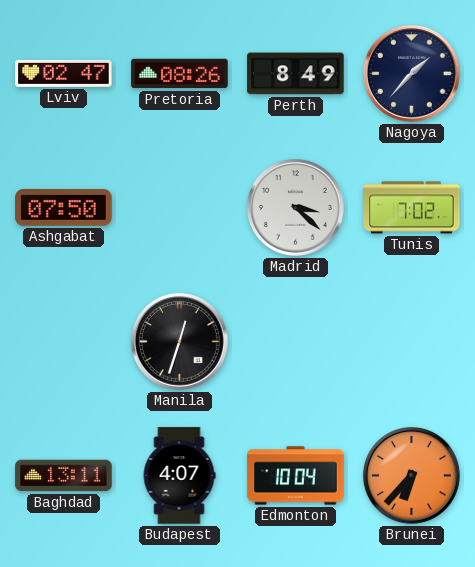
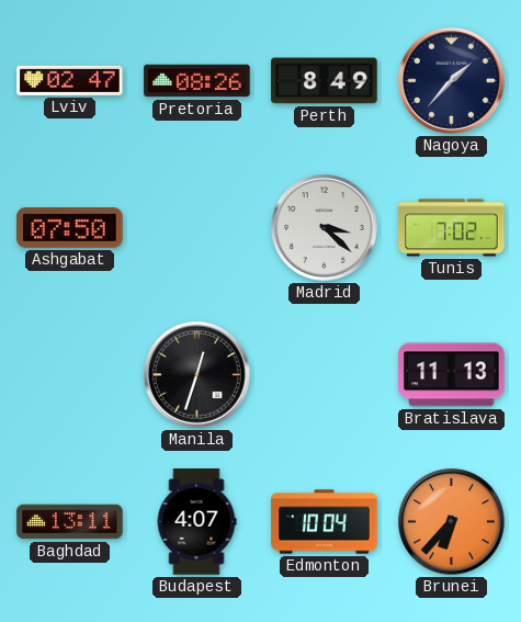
Bratislava: none -> 11:13 (452, 375)
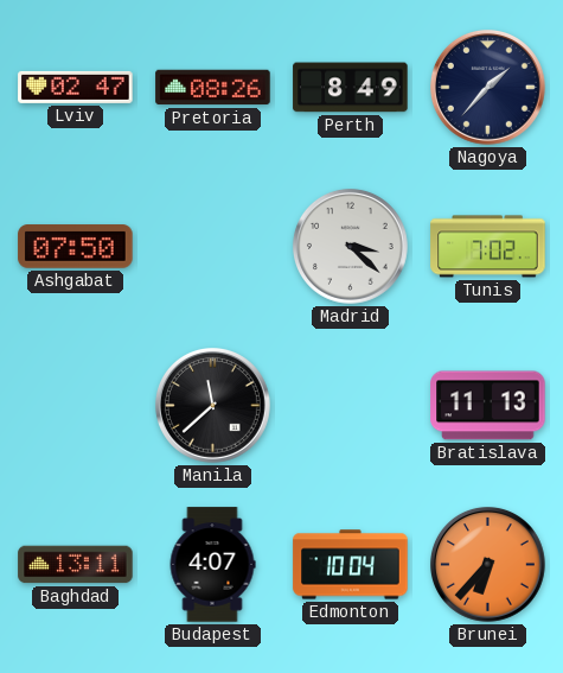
Manila: 12:33 -> 11:38 (213, 406)
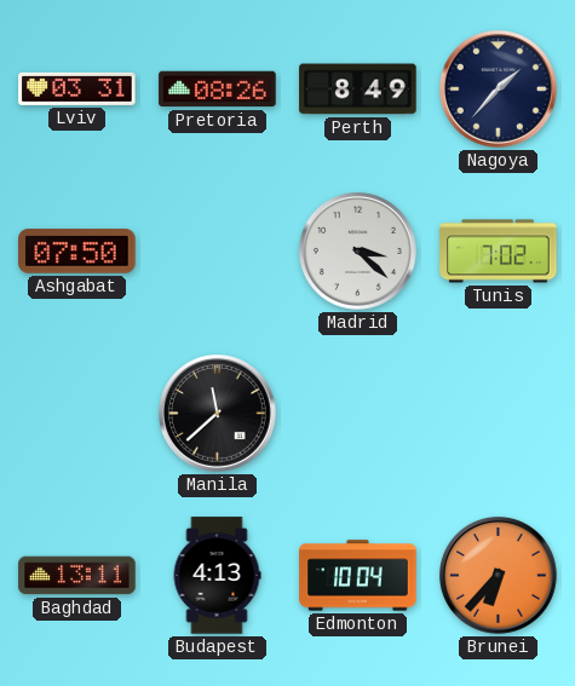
Lviv: 02:47 -> 03:31 (77, 88)
Bratislava: 11:13 -> none (488, 406)
Budapest: 4:07 -> 4:13 (217, 576)
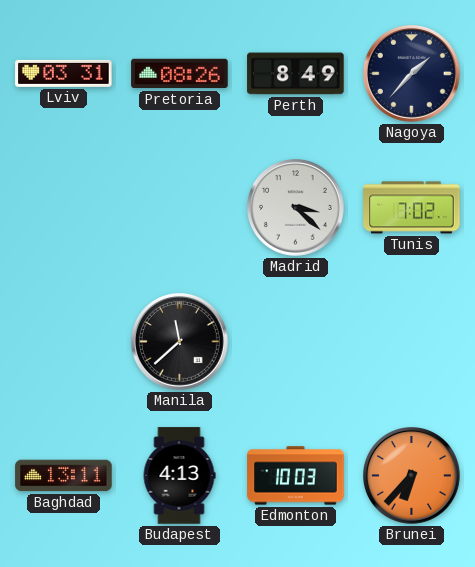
Ashgabat: 07:50 -> none (77, 252)
Edmonton: 10:04 -> 10:03 (296, 476)
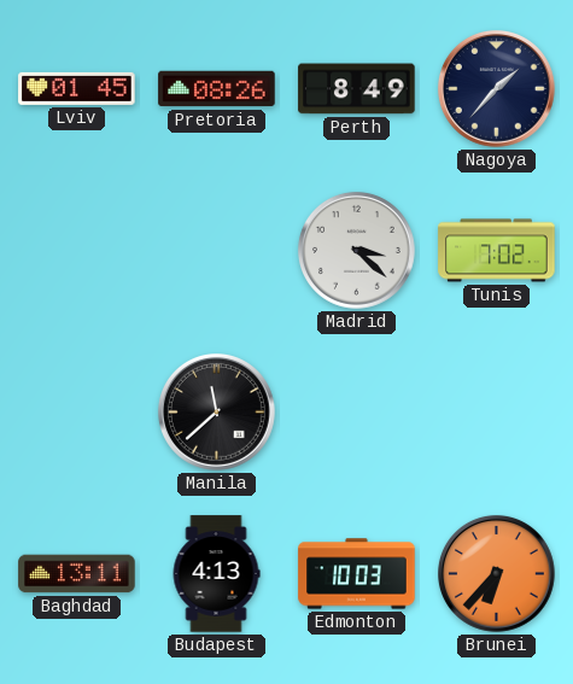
Lviv: 03:31 -> 01:45 (77, 88)
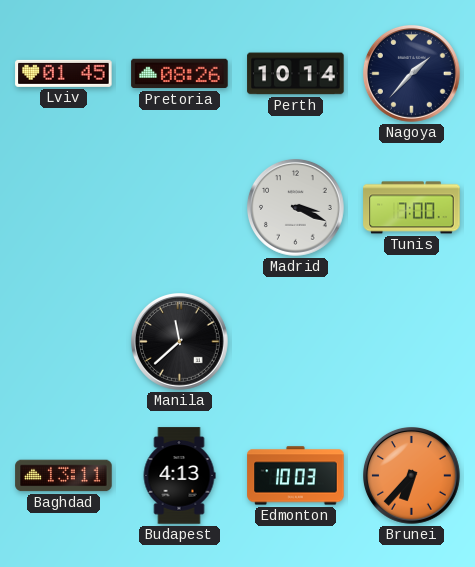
Perth: 8:49 -> 10:14 (296, 74)
Madrid: 3:22 -> 3:19 (296, 208)
Tunis: 7:02 -> 7:00 (412, 208)
